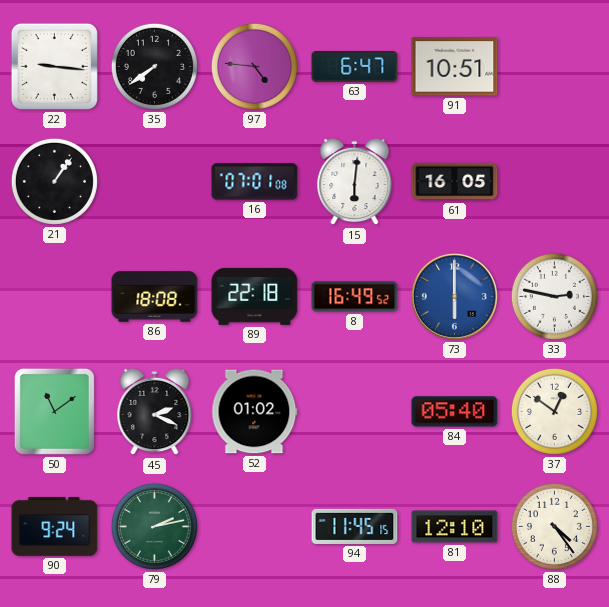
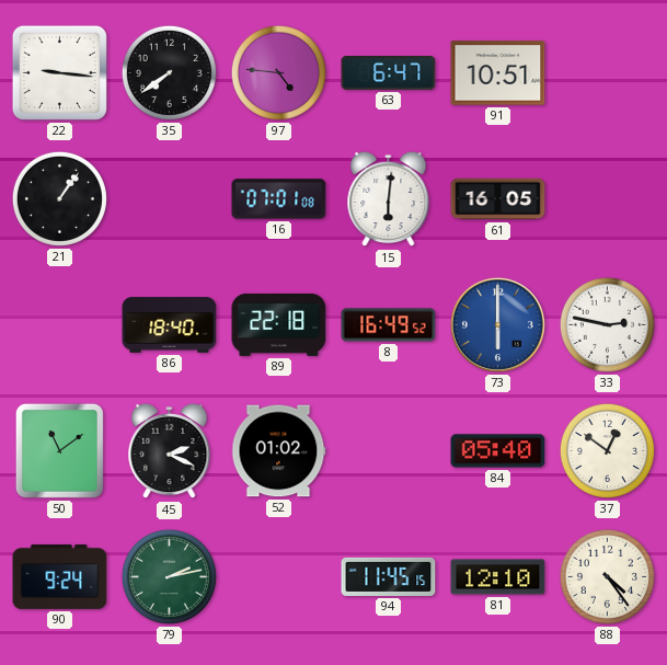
86: 18:08 -> 18:40 (170, 325)
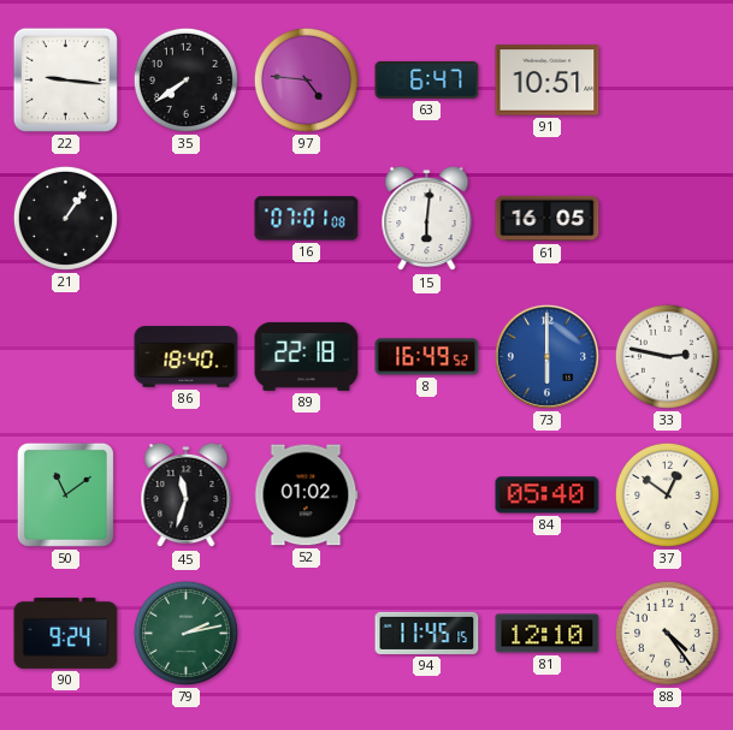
45: 2:19 -> 11:33 (187, 495)
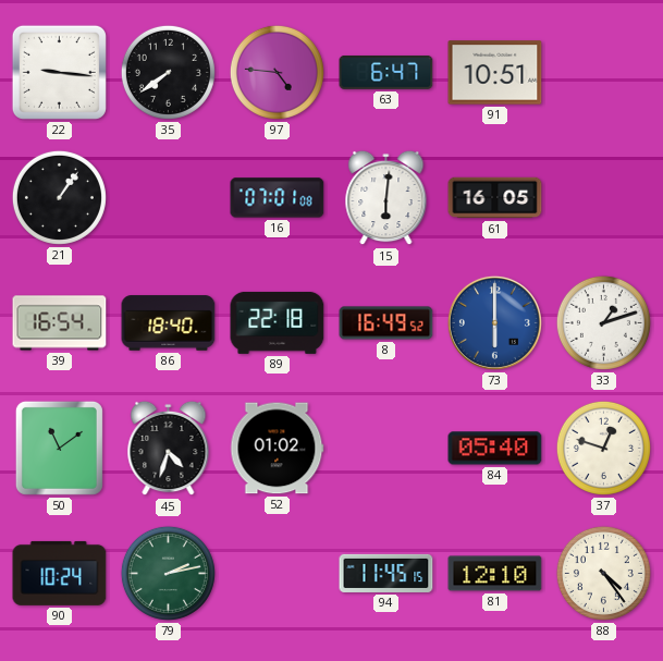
39: none -> 16:54 (60, 323)
33: 2:47 -> 1:12 (603, 322)
45: 11:33 -> 4:33 (169, 449)
37: 12:51 -> 12:48 (603, 448)
90: 9:24 -> 10:24 (60, 573)
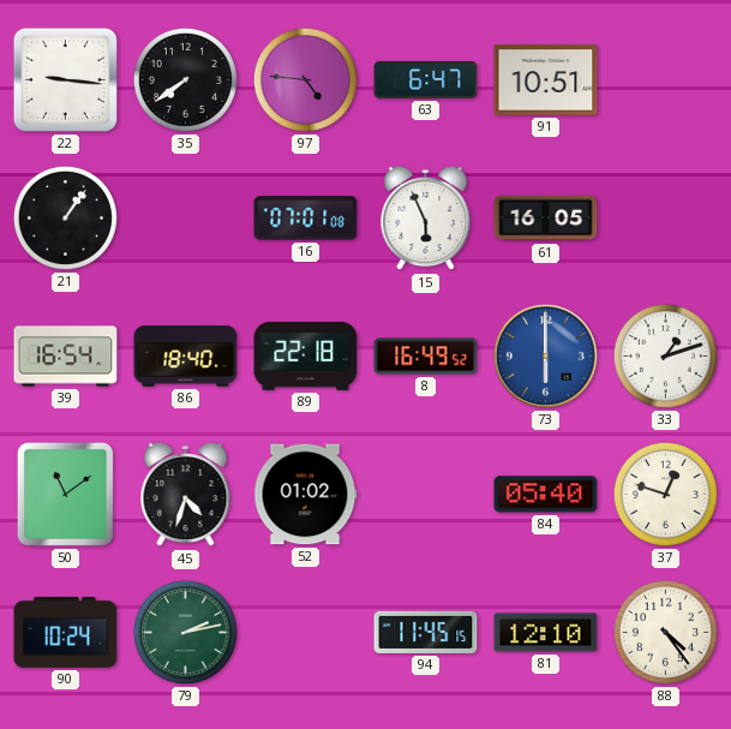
15: 6:01 -> 5:56 (426, 219)
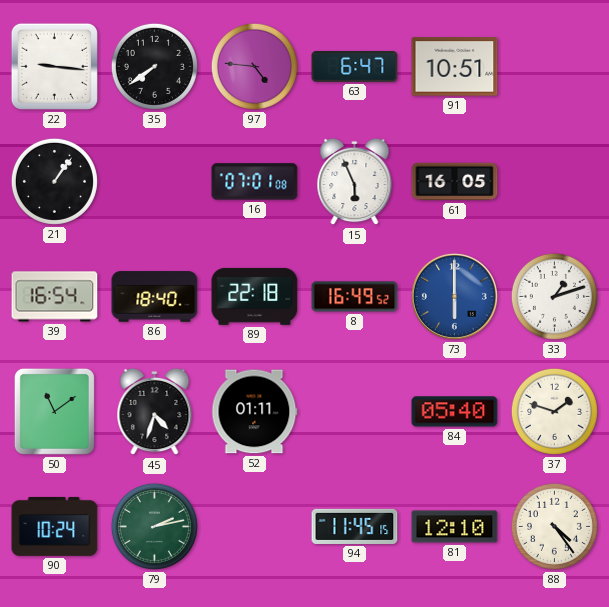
52: 01:02 -> 01:11 (254, 412)
37: 12:48 -> 1:48 (554, 411)
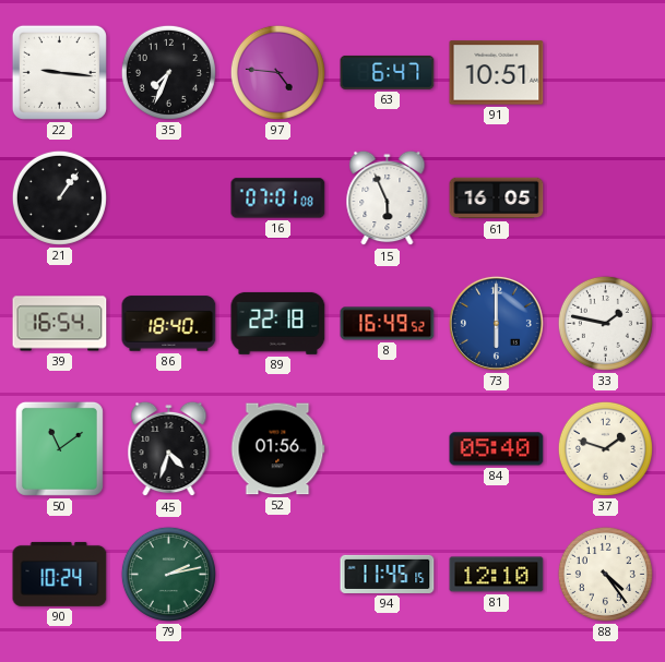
35: 7:39 -> 7:34 (168, 72)
33: 1:12 -> 1:47 (605, 323)
52: 01:11 -> 01:56 (277, 449)
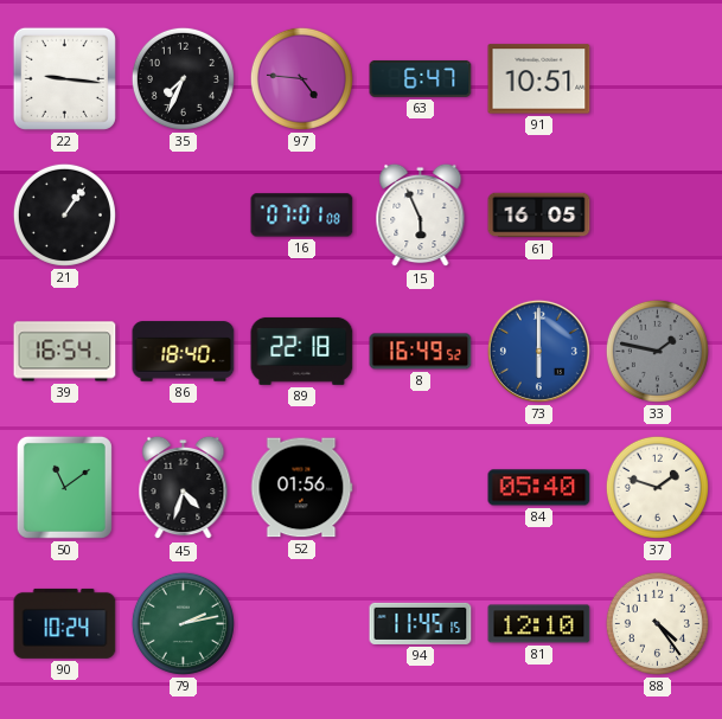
33 dial: white -> grey (657, 351)
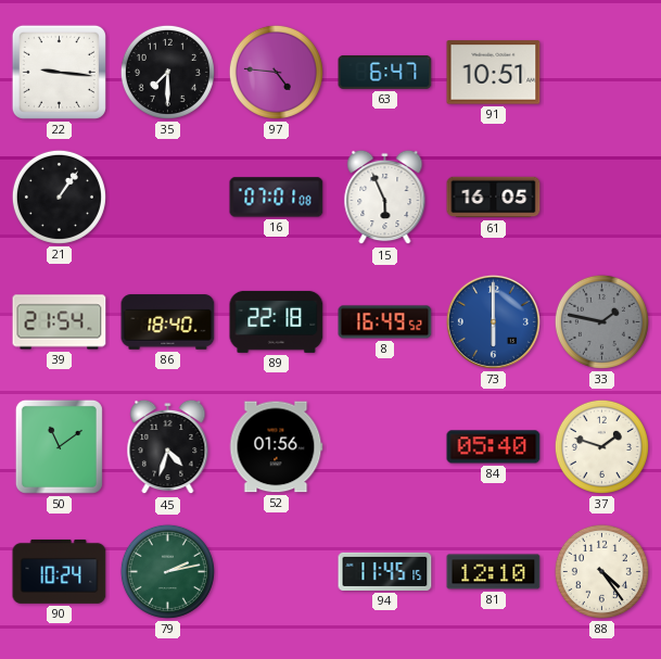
35: 7:34 -> 7:30 (167, 72)
39: 16:54 -> 21:54 (60, 322)
